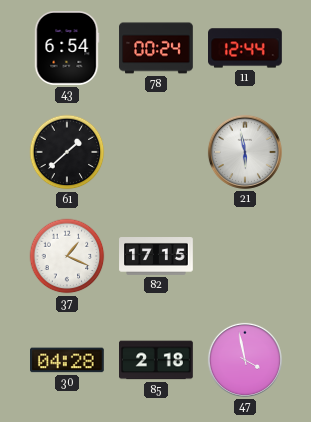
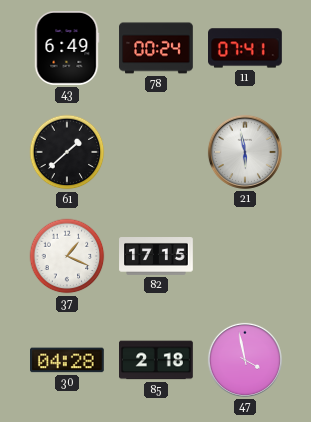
43: 6:54 -> 6:49 (67, 49)
11: 12:44 -> 07:41 (246, 48)
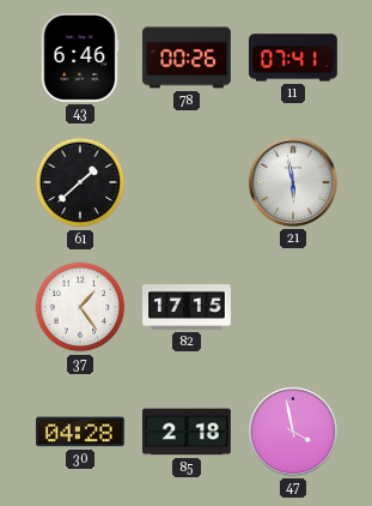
43: 6:49 -> 6:46 (80, 59)
78: 00:24 -> 00:26 (187, 58)
37: 1:19 -> 1:24 (80, 307)
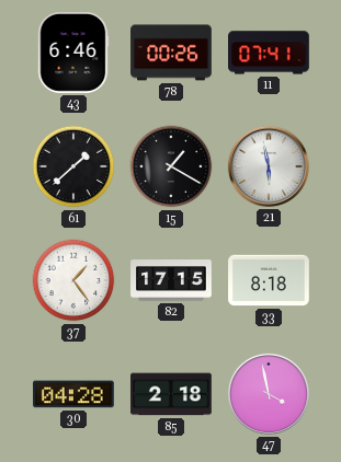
15: none -> 1:20 (171, 166)
33: none -> 8:18 (269, 280)
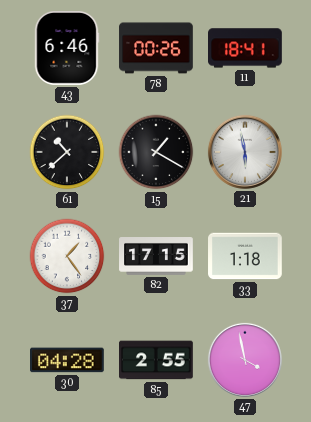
11: 07:41 -> 18:41 (246, 48)
61: 1:38 -> 10:38 (67, 152)
33: 8:18 -> 1:18 (245, 256)
85: 2:18 -> 2:55 (156, 360)
